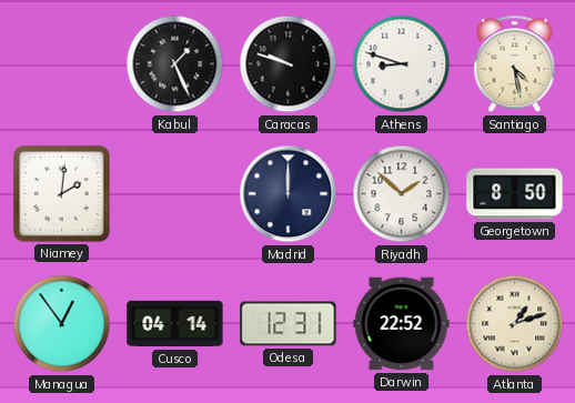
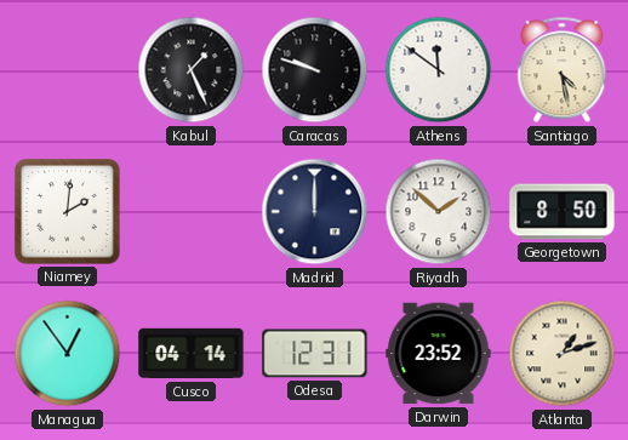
Athens: 8:48 -> 11:51 (439, 70)
Darwin: 22:52 -> 23:52 (439, 354)
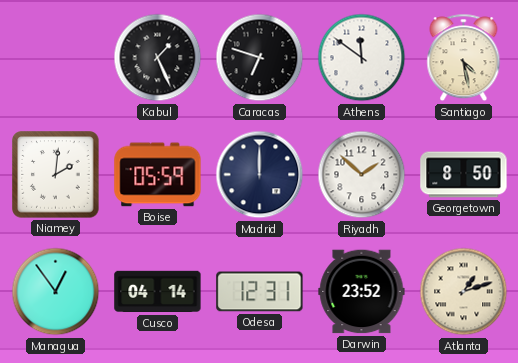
Caracas: 9:48 -> 6:48 (260, 58)
Boise: none -> 05:59 (158, 175)
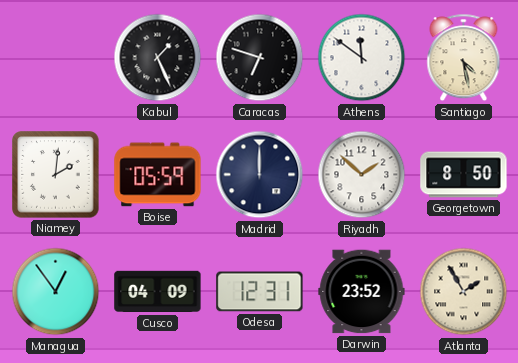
Cusco: 04:14 -> 04:09 (158, 292)
Atlanta: 1:12 -> 1:55 (464, 292)
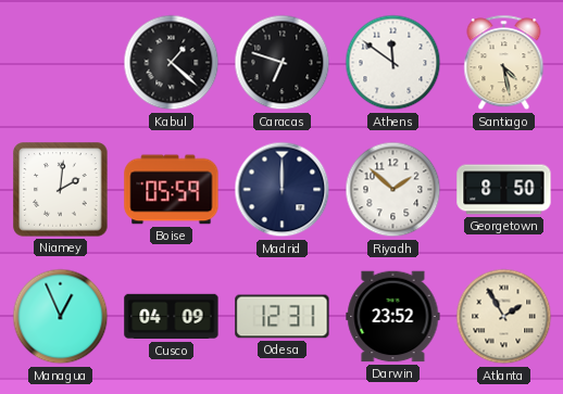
Kabul: 1:26 -> 1:22 (172, 63)
Managua: 12:54 -> 12:56 (61, 317)
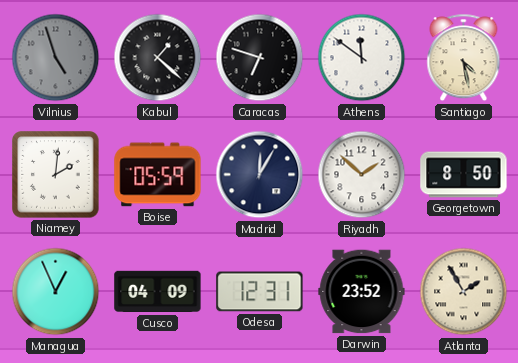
Vilnius: none -> 4:57 (56, 58)
Madrid: 12:00 -> 12:05 (260, 175)
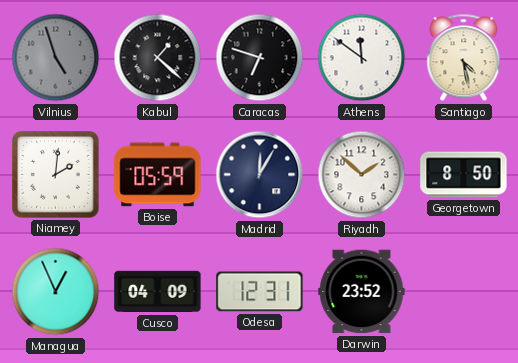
Atlanta: 1:55 -> none (464, 292)
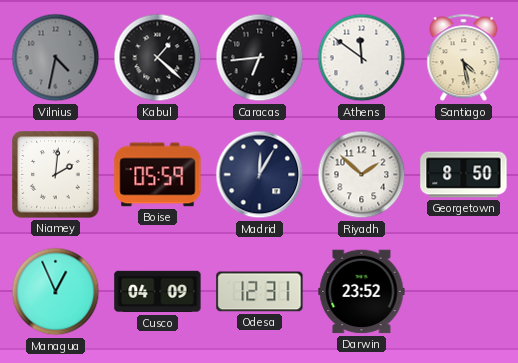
Vilnius: 4:57 -> 4:32 (56, 58)
Caracas: 6:48 -> 6:44 (260, 58)
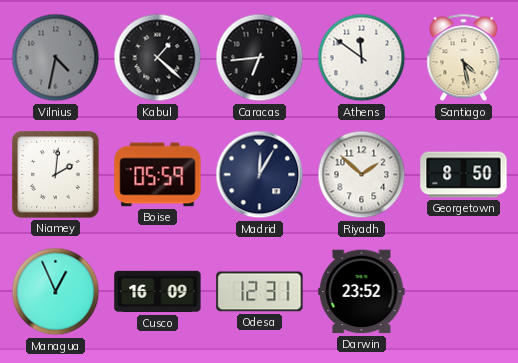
Cusco: 04:09 -> 16:09 (158, 292)
